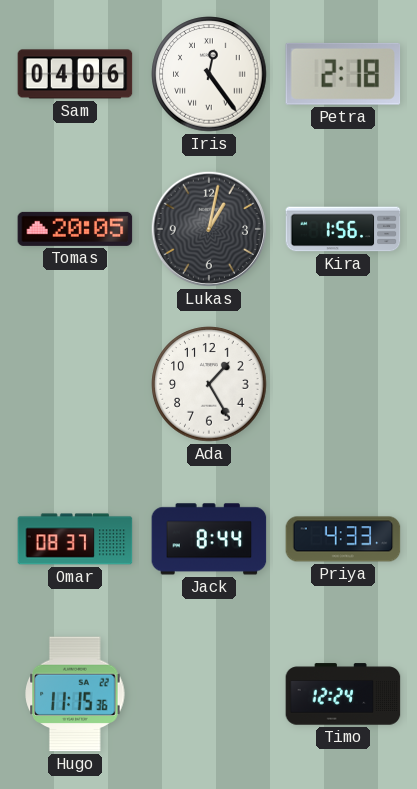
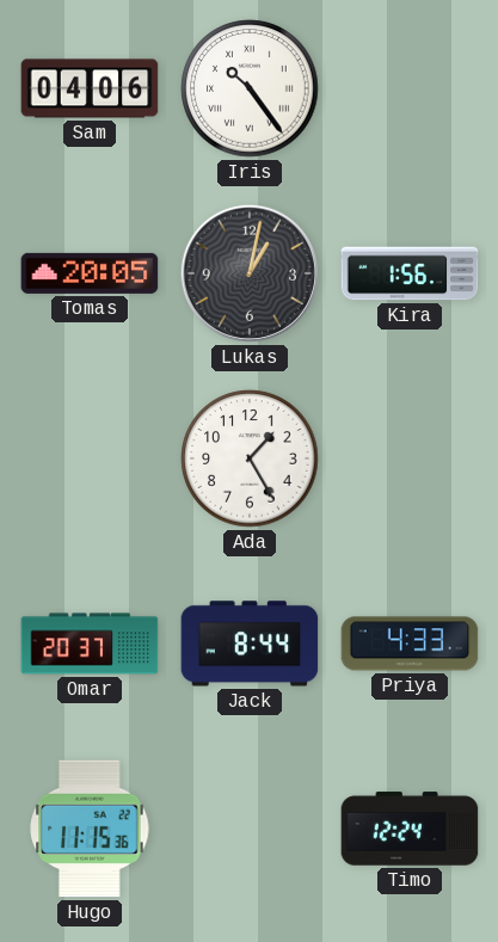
Iris: 12:24 -> 10:24 (250, 88)
Petra: 2:18 -> none (343, 74)
Omar: 08:37 -> 20:37 (90, 644)
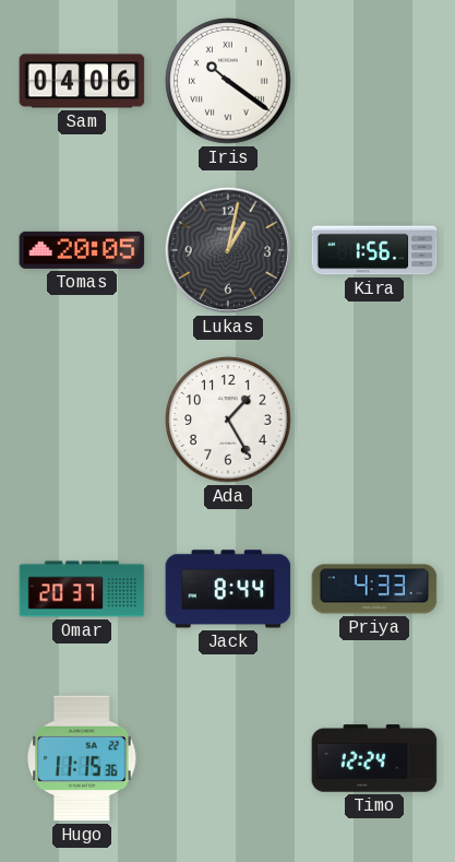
Iris: 10:24 -> 10:21 (228, 81)
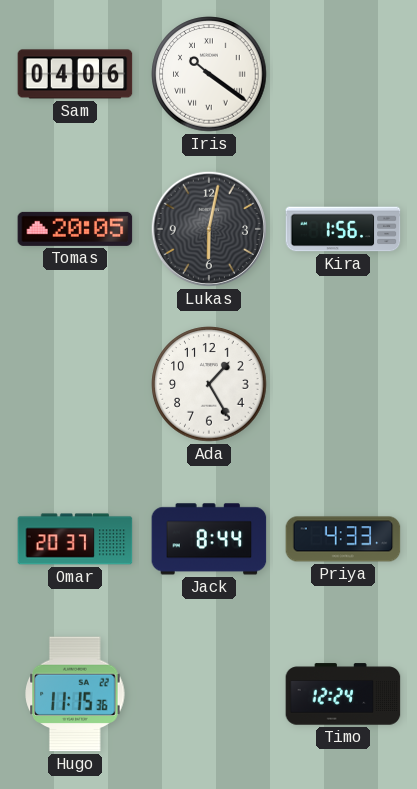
Lukas: 1:02 -> 6:02 (209, 229)
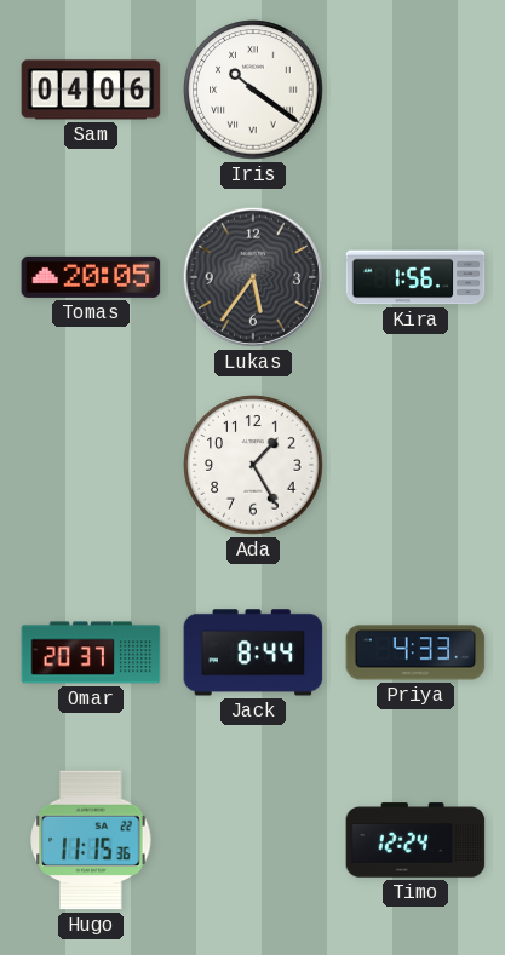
Lukas: 6:02 -> 5:36 (253, 277)
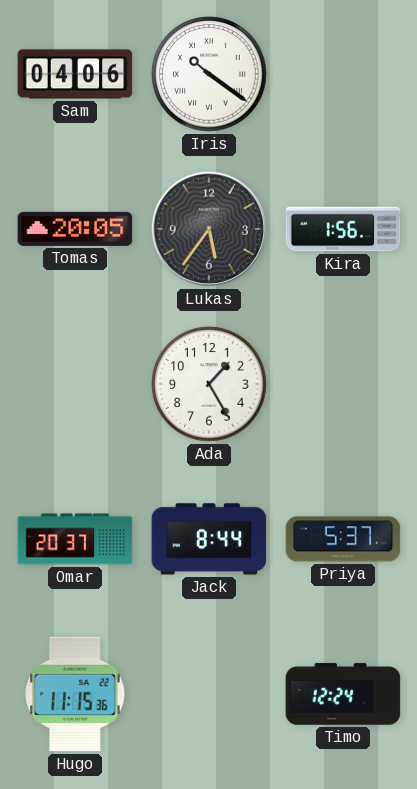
Priya: 4:33 -> 5:37 (343, 539)
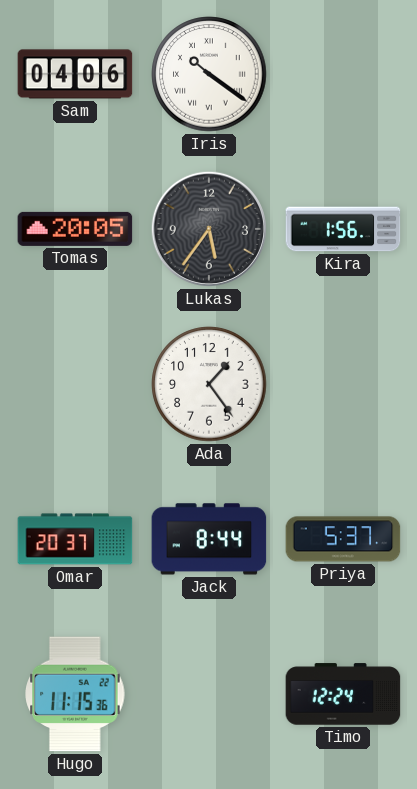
Ada: 1:25 -> 1:24 (209, 384)
